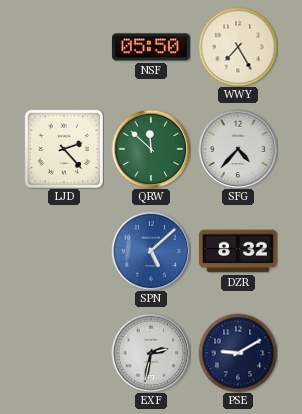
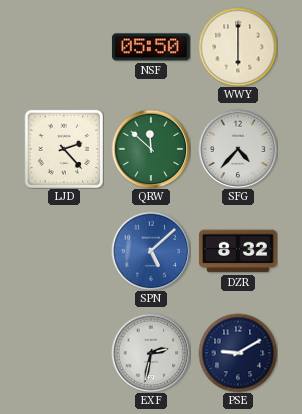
WWY: 7:25 -> 6:00 (238, 47)
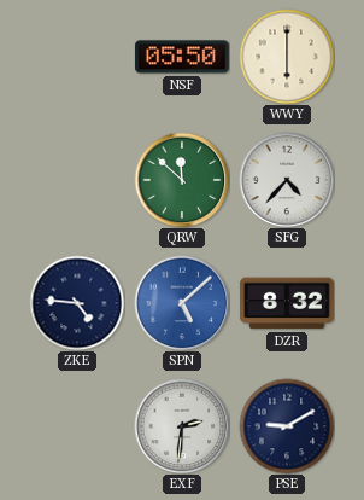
LJD: 2:23 -> none (64, 149)
ZKE: none -> 4:46 (77, 303)
EXF: 2:32 -> 2:31 (182, 426)
